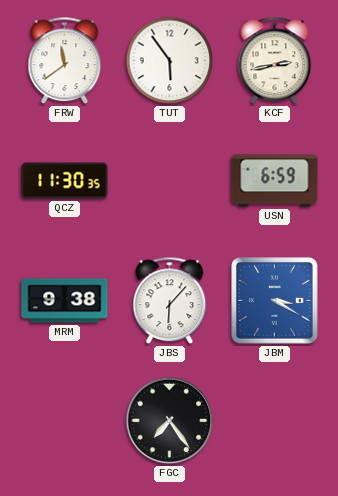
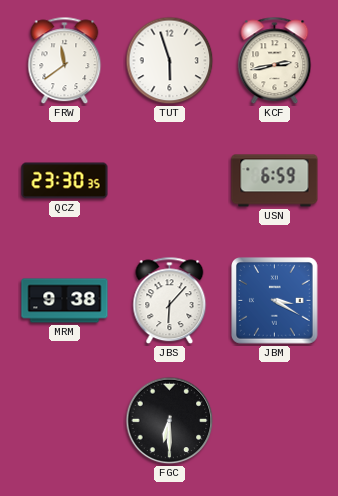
TUT: 5:54 -> 5:57 (170, 61)
QCZ: 11:30 -> 23:30 (65, 181)
FGC: 7:24 -> 6:30 (170, 421)
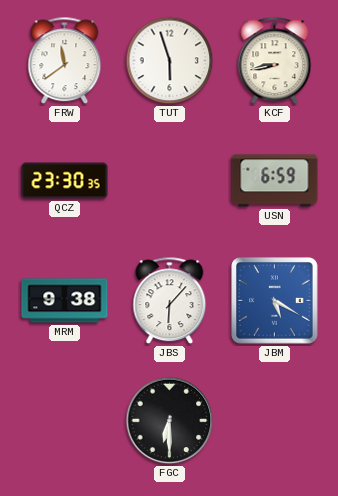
KCF: 2:43 -> 8:43 (275, 61)
JBM: 3:20 -> 5:20 (275, 301)
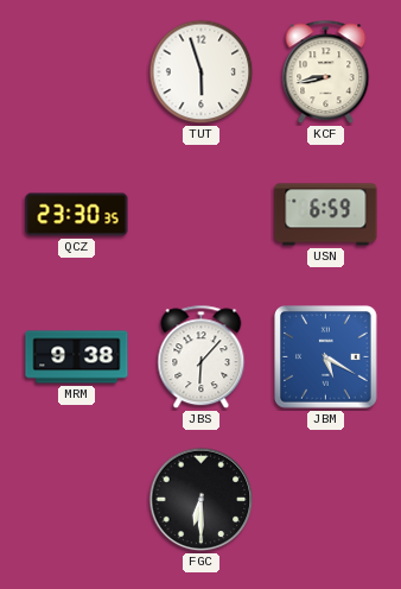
FRW: 11:39 -> none (65, 61)
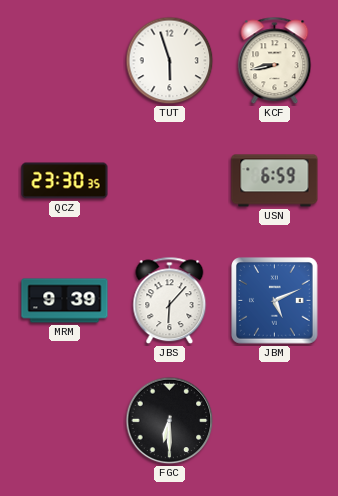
MRM: 9:38 -> 9:39 (65, 301)
JBM: 5:20 -> 5:11 (275, 301)
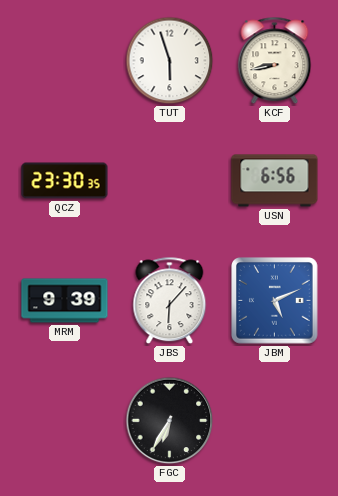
USN: 6:59 -> 6:56 (275, 181)
FGC: 6:30 -> 6:35 (170, 421)
